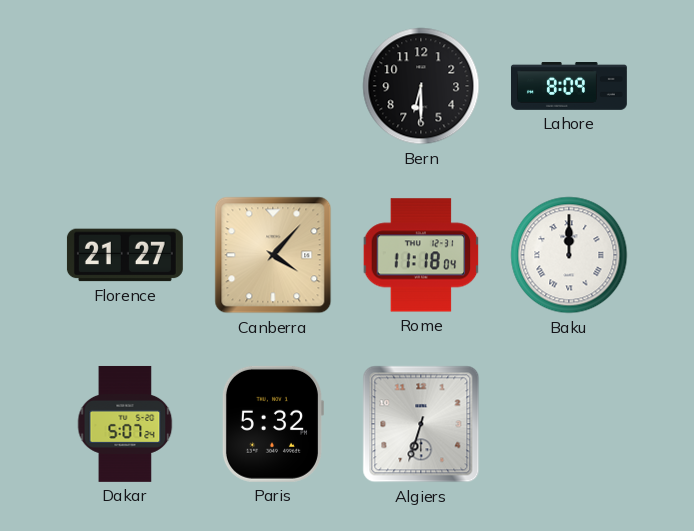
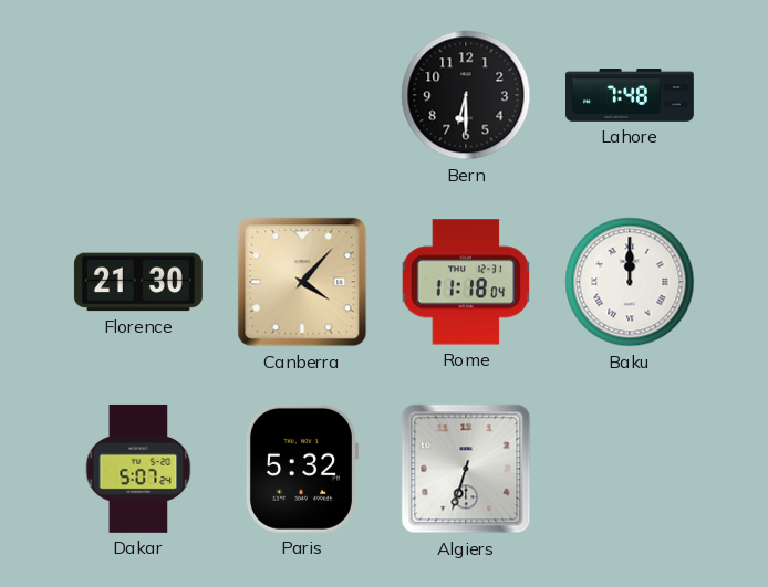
Lahore: 8:09 -> 7:48 (630, 96)
Florence: 21:27 -> 21:30 (138, 282)
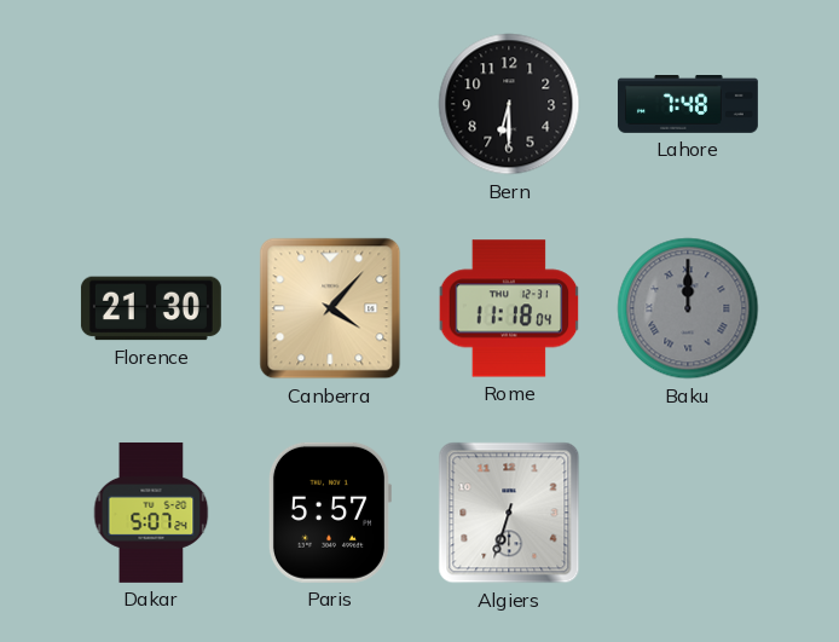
Baku dial: white -> grey (688, 308)
Paris: 5:32 -> 5:57 (329, 513)
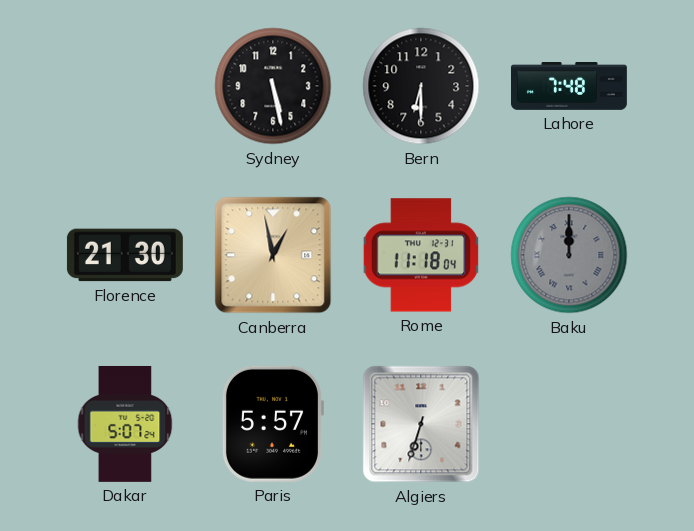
Sydney: none -> 5:28 (273, 86)
Canberra: 4:07 -> 12:58 (273, 255)
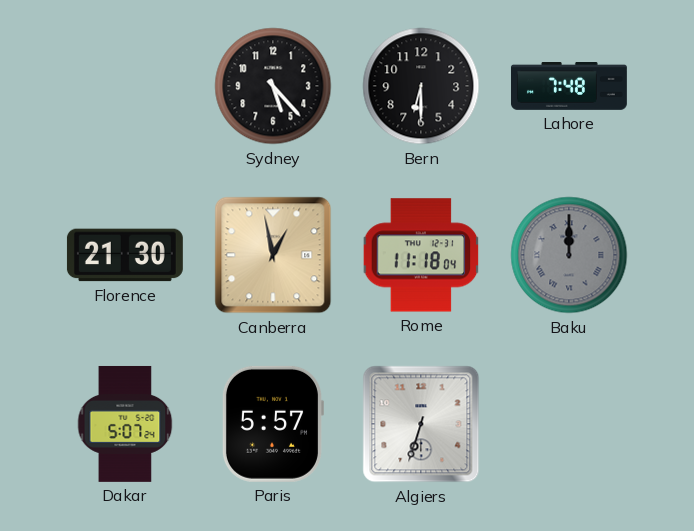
Sydney: 5:28 -> 5:23 (273, 86)
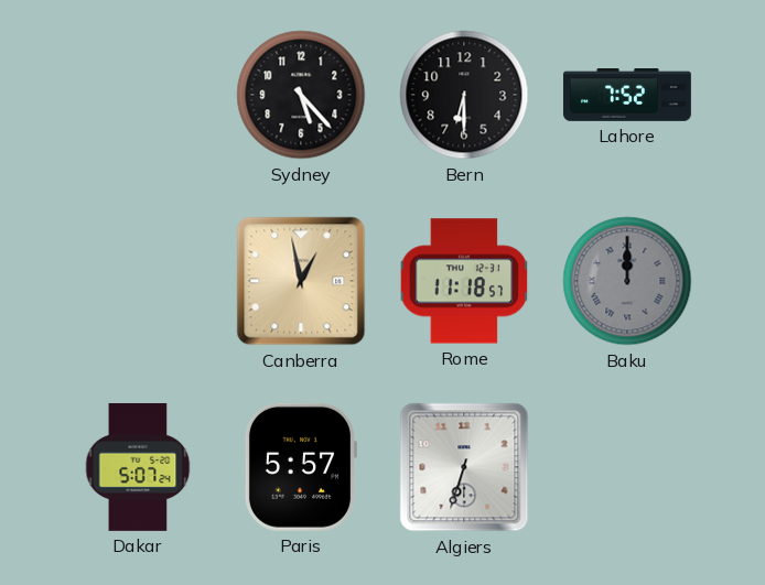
Lahore: 7:48 -> 7:52 (627, 96)
Florence: 21:30 -> none (125, 255)
Rome: 11:18:04 -> 11:18:57 (464, 281)
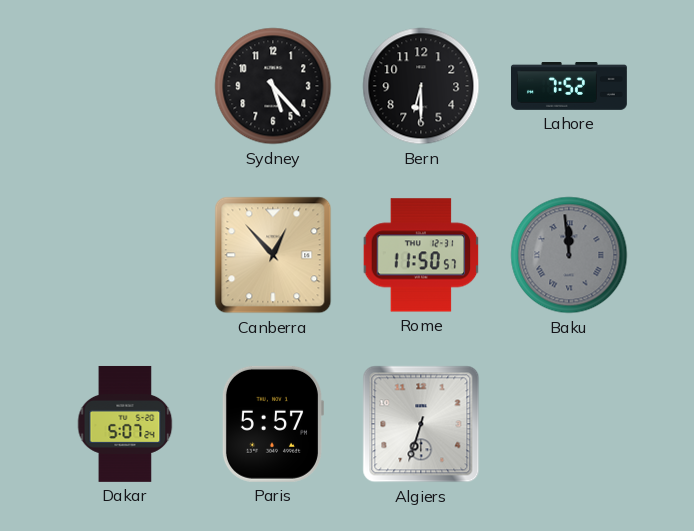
Canberra: 12:58 -> 12:53 (273, 255)
Rome: 11:18 -> 11:50 (421, 255)
Baku: 12:00 -> 11:59 (569, 255)
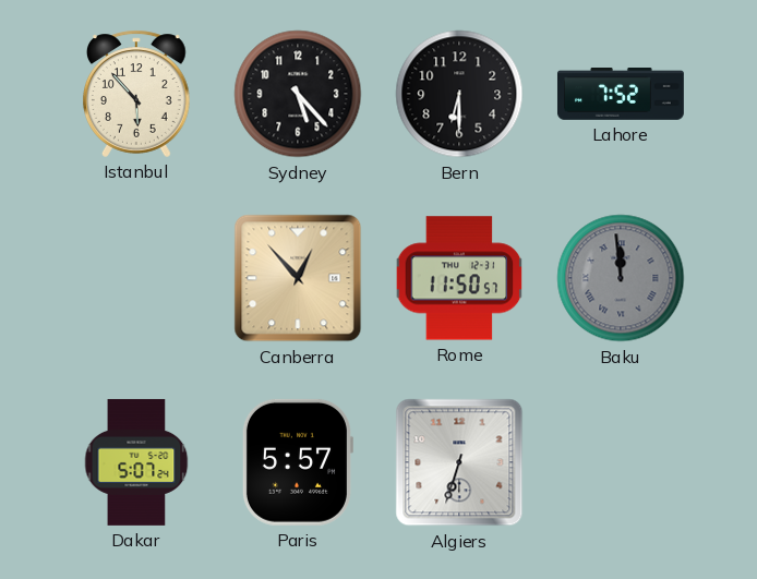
Istanbul: none -> 5:53 (137, 94)
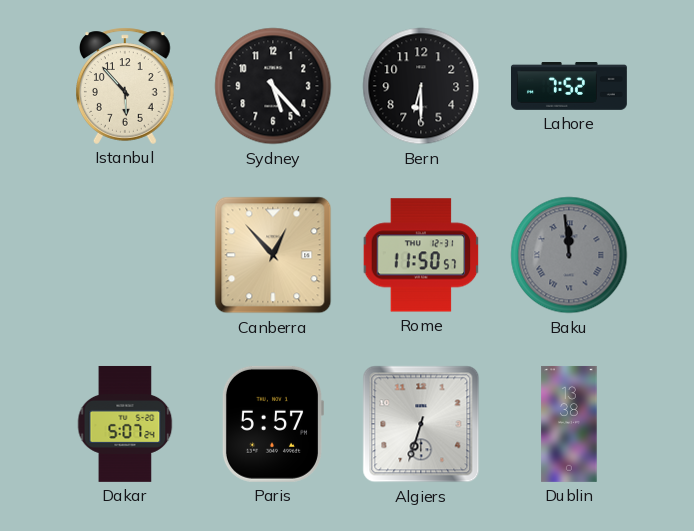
Dublin: none -> 13:38 (569, 424)
